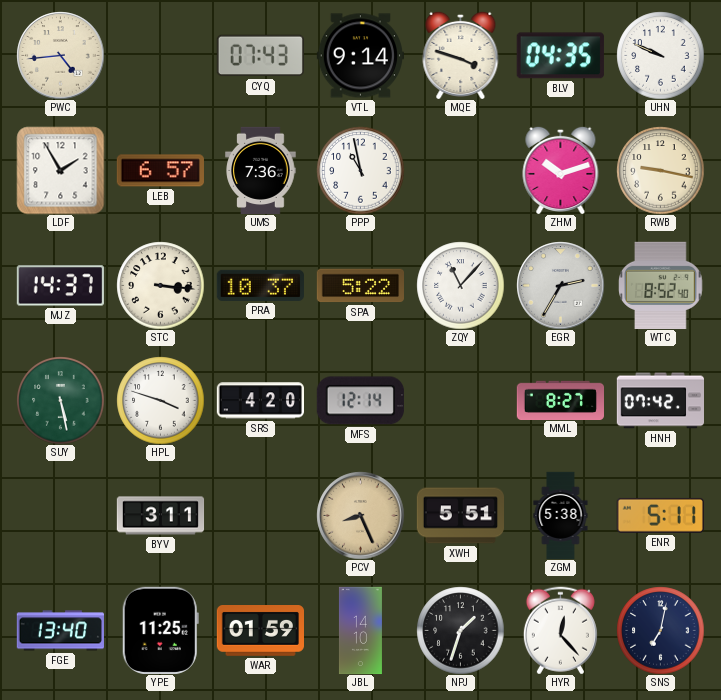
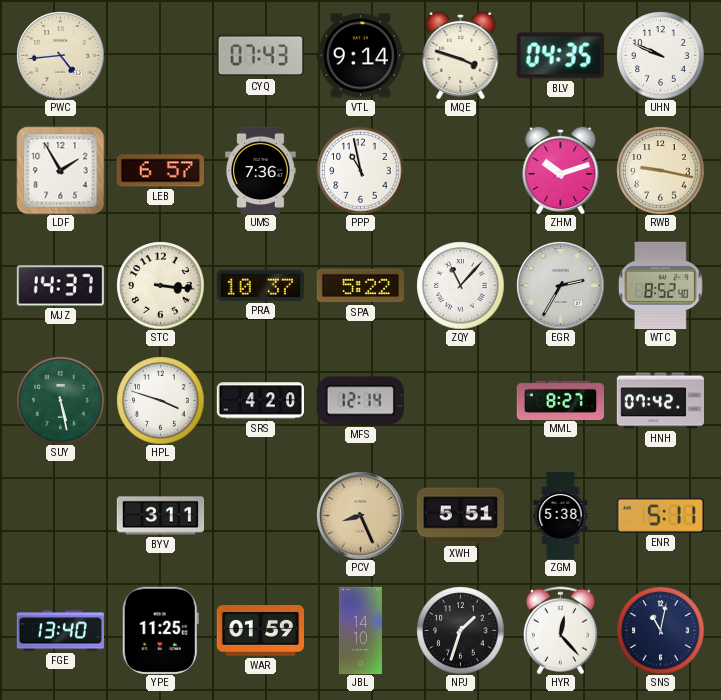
SNS: 7:02 -> 11:02 (660, 630)
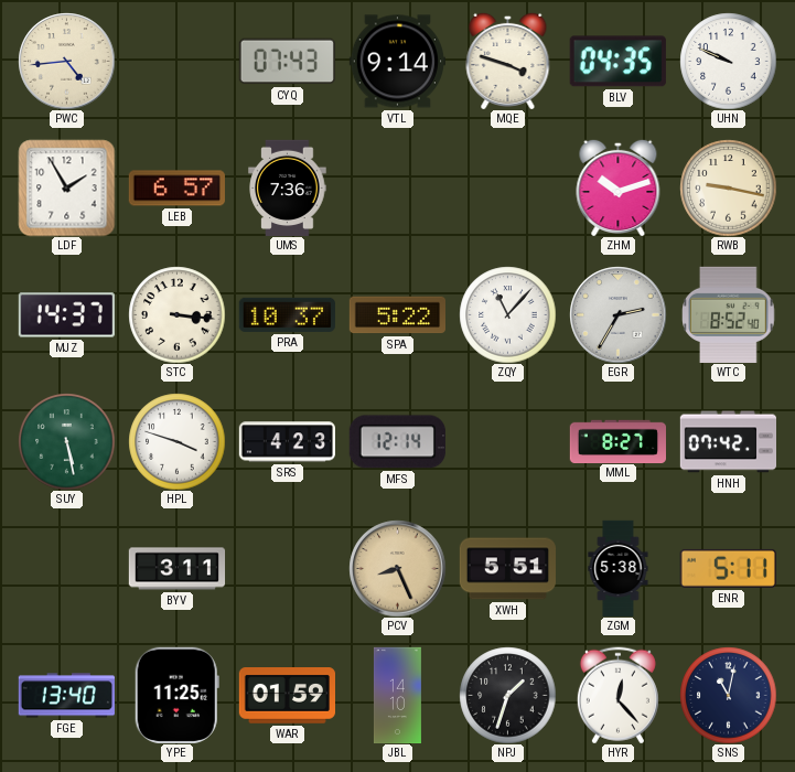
PPP: 10:58 -> none (360, 170)
SRS: 4:20 -> 4:23 (287, 442)
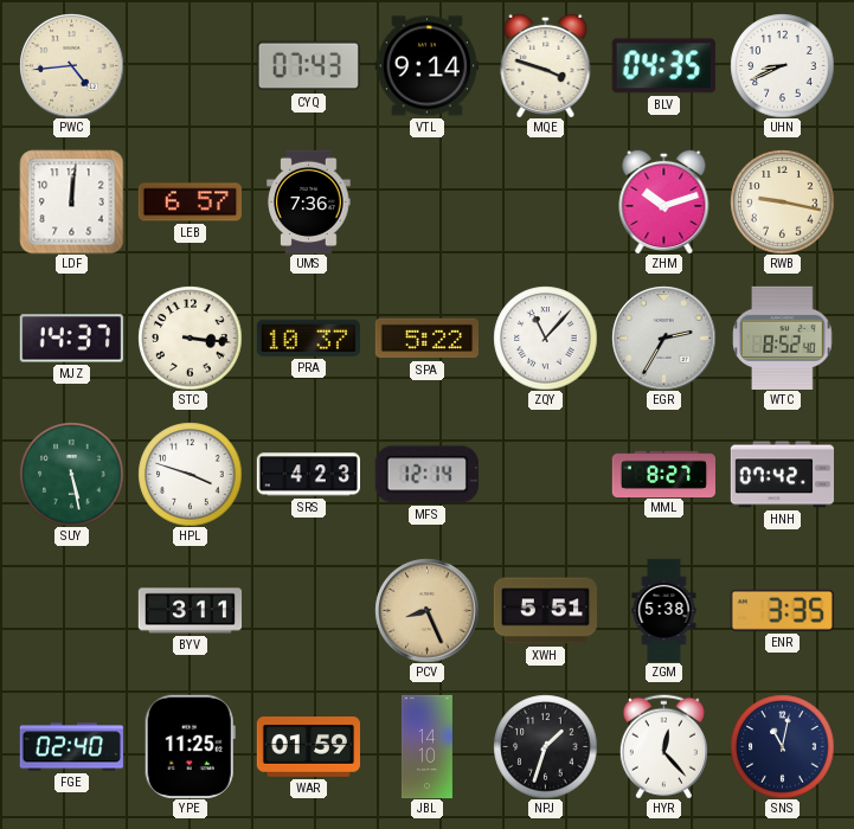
UHN: 9:49 -> 8:41 (782, 65)
LDF: 1:55 -> 12:01 (71, 201)
ENR: 5:11 -> 3:35 (782, 610)
FGE: 13:40 -> 02:40 (71, 747)
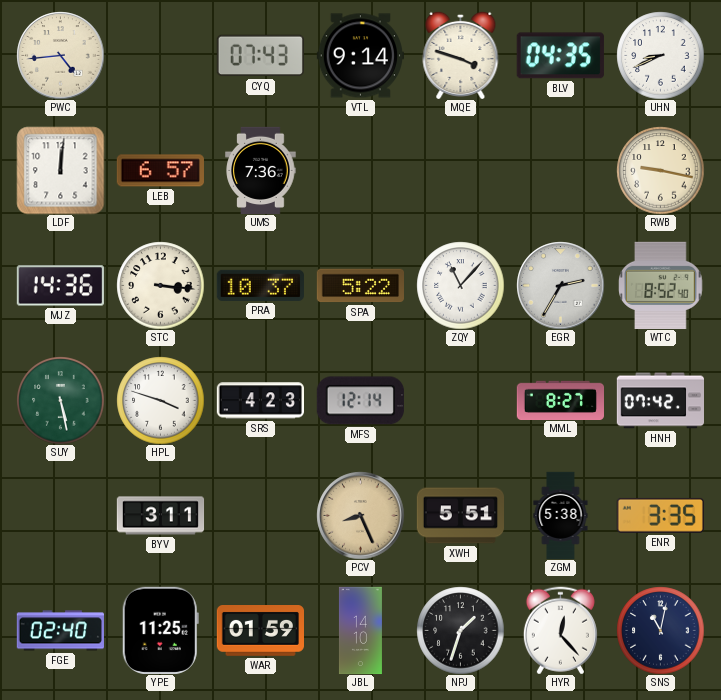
ZHM: 10:12 -> none (664, 201)
MJZ: 14:37 -> 14:36 (60, 286)
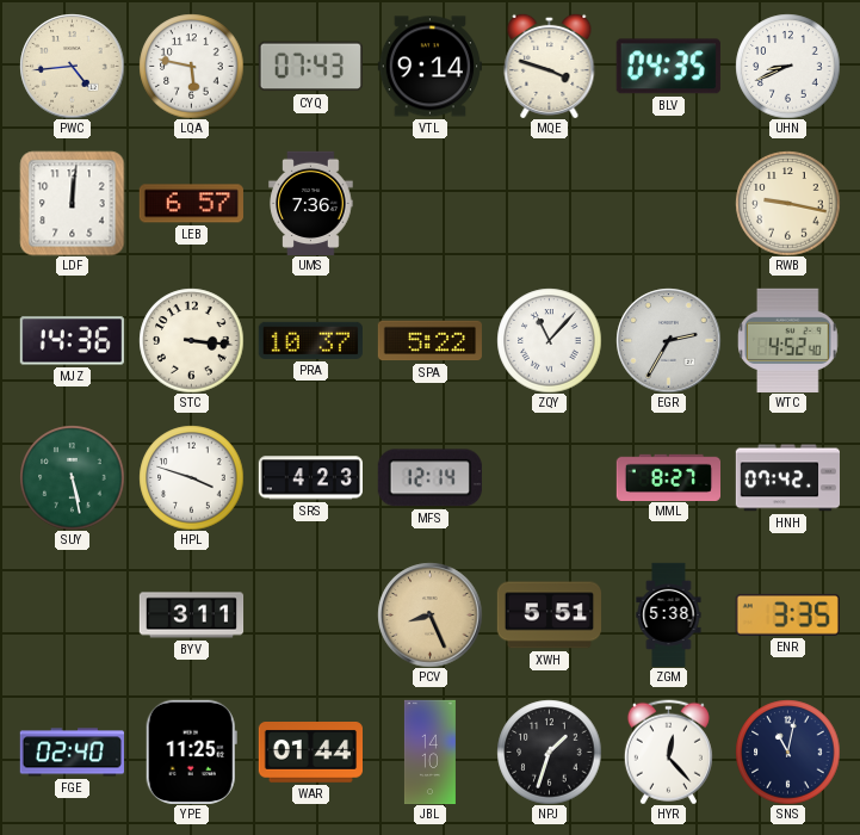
LQA: none -> 5:47 (191, 66)
WTC: 8:52 -> 4:52 (788, 340)
WAR: 01:59 -> 01:44 (310, 753)
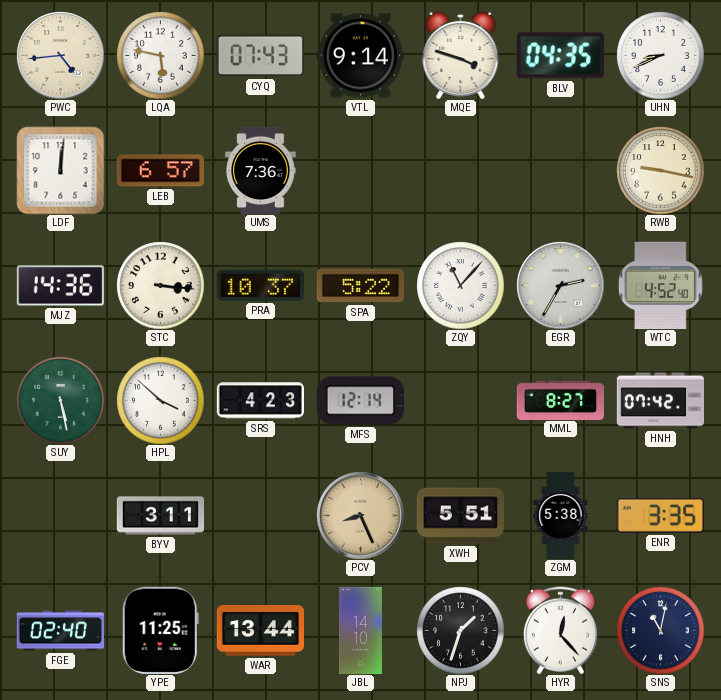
HPL: 3:48 -> 3:52 (160, 400)
WAR: 01:44 -> 13:44 (260, 631)
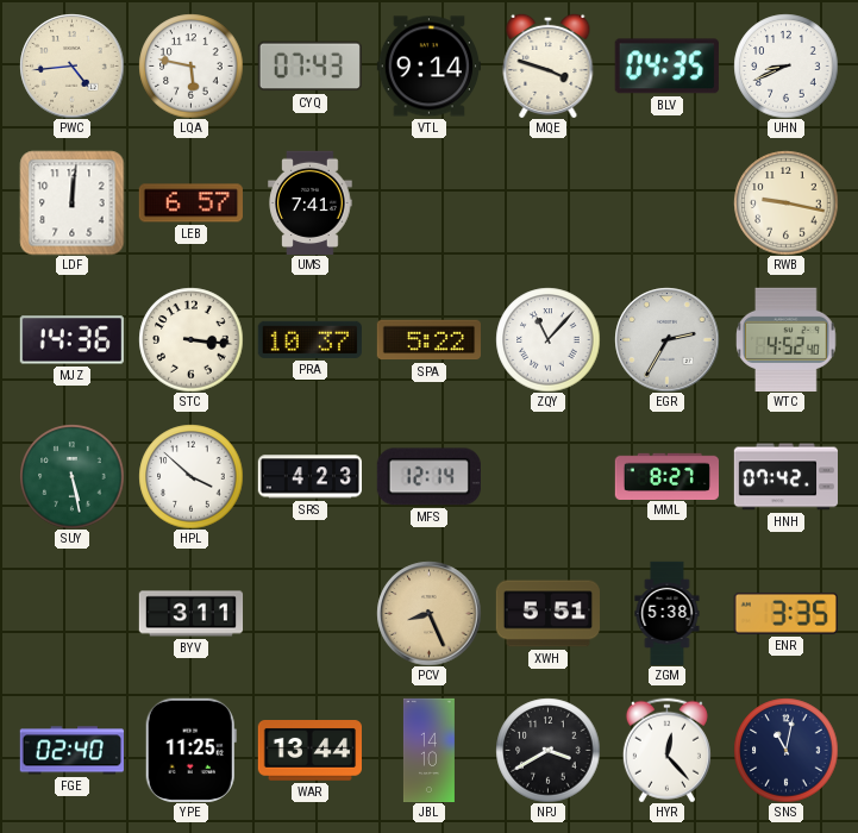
UMS: 7:36 -> 7:41 (311, 202)
NPJ: 1:33 -> 3:40 (547, 750)
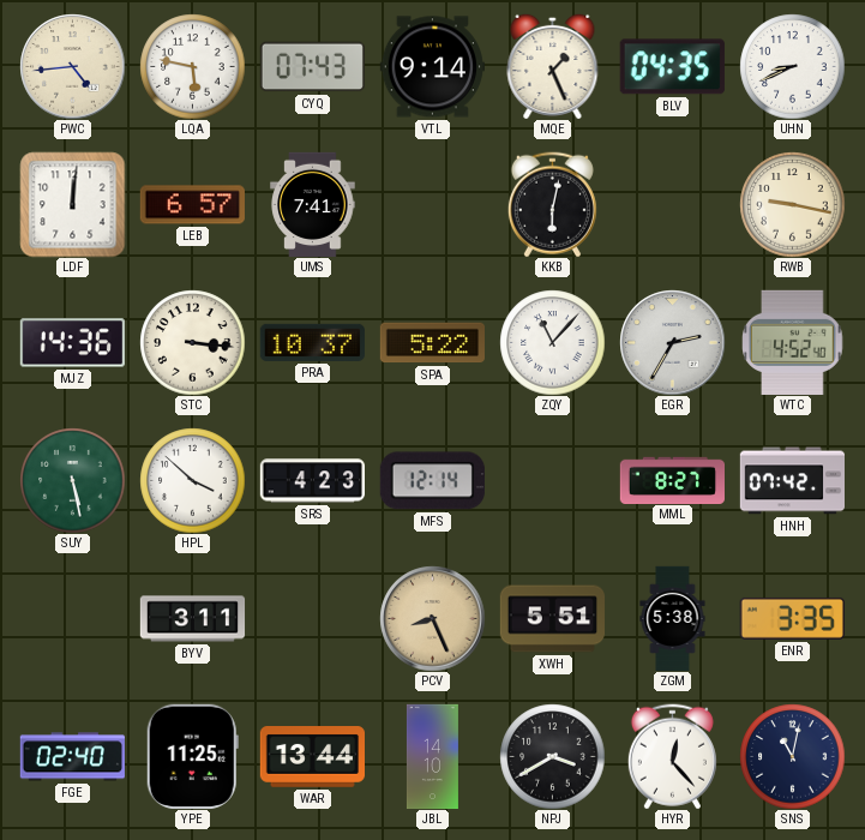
MQE: 3:48 -> 1:26 (553, 66)
KKB: none -> 6:02 (552, 204)
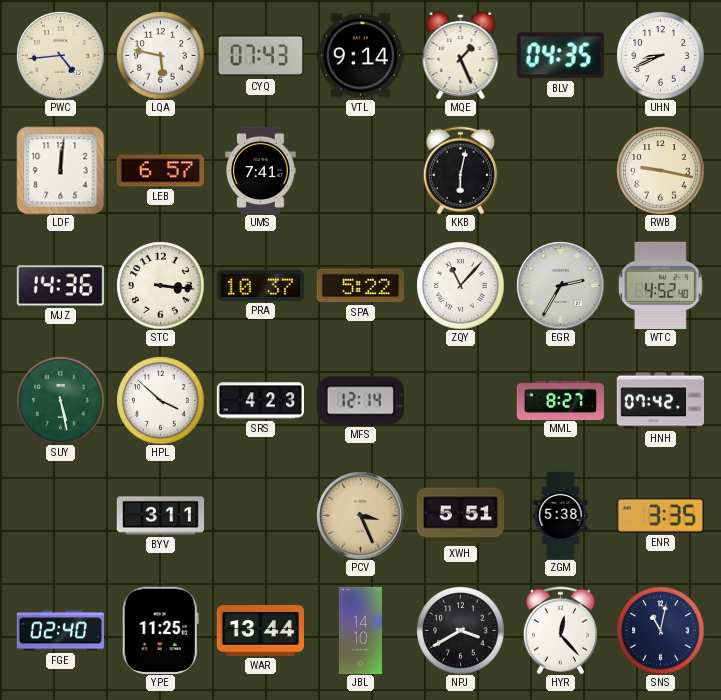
PCV: 8:26 -> 3:26 (360, 515)
